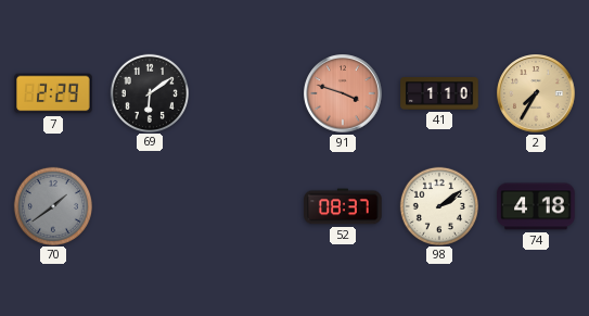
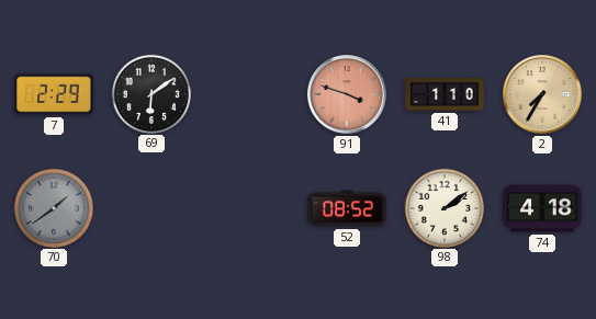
52: 08:37 -> 08:52 (347, 208)
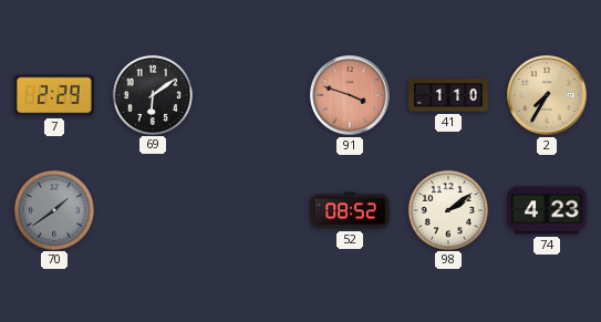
74: 4:18 -> 4:23 (547, 210)
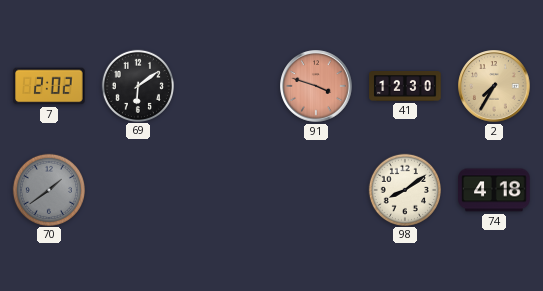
7: 2:29 -> 2:02 (49, 86)
41: 1:10 -> 12:30 (405, 87)
52: 08:52 -> none (350, 210)
98: 2:09 -> 8:09 (404, 189)
74: 4:23 -> 4:18 (494, 190)
